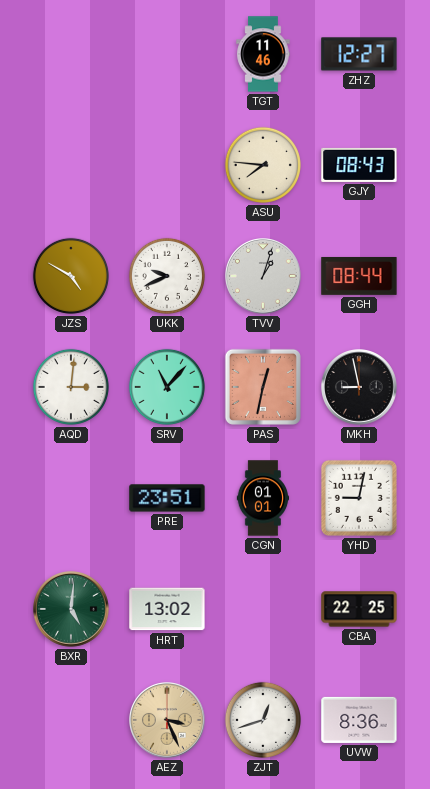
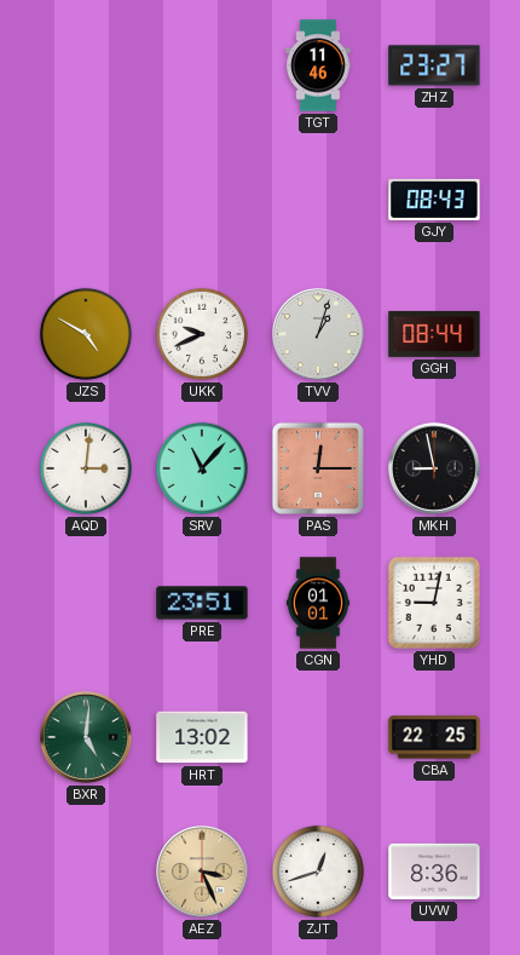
ZHZ: 12:27 -> 23:27 (434, 65)
ASU: 7:46 -> none (263, 165)
PAS: 12:32 -> 12:15 (318, 468)
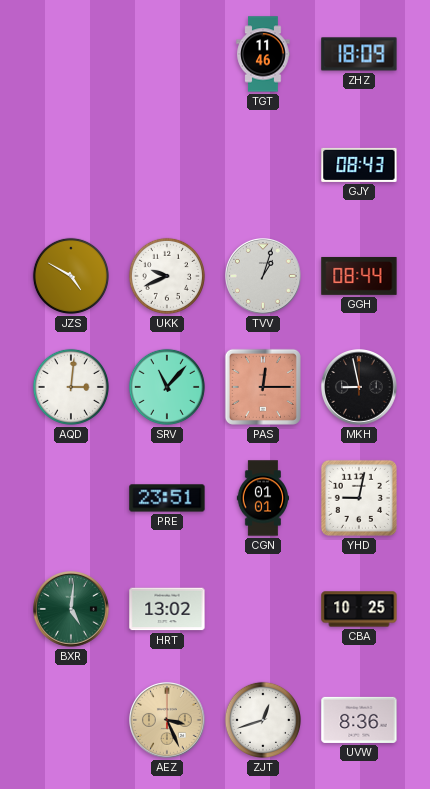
ZHZ: 23:27 -> 18:09 (359, 54)
CBA: 22:25 -> 10:25 (359, 609)
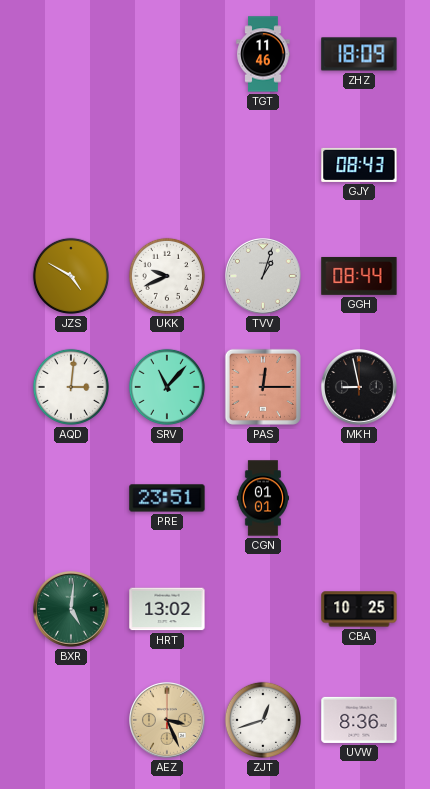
YHD: 9:02 -> none (359, 498)
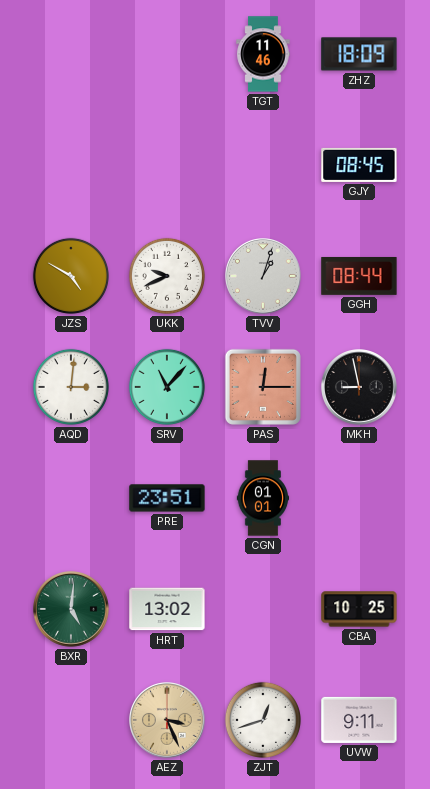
GJY: 08:43 -> 08:45 (359, 165)
UVW: 8:36 -> 9:11 (359, 720)
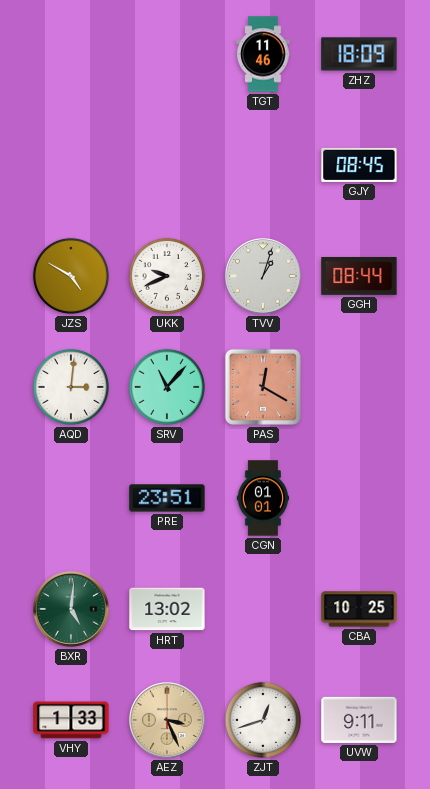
PAS: 12:15 -> 12:20 (263, 387)
MKH: 8:58 -> none (360, 388)
VHY: none -> 1:33 (71, 720)
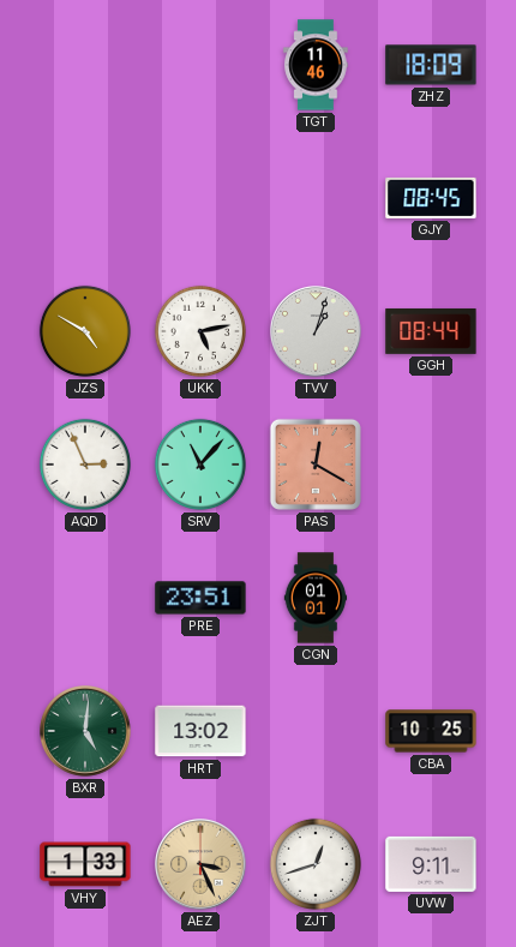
UKK: 9:41 -> 5:13 (200, 331)
AQD: 3:01 -> 2:56 (85, 464)
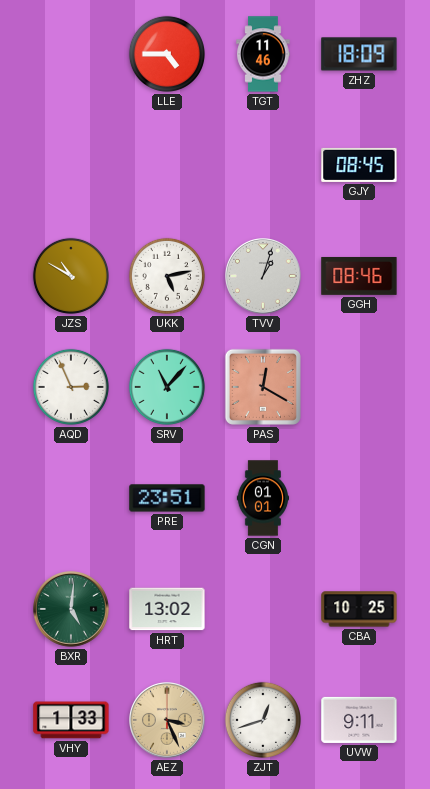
LLE: none -> 4:45 (167, 54)
JZS: 4:50 -> 10:50 (71, 276)
GGH: 08:44 -> 08:46 (359, 276)
